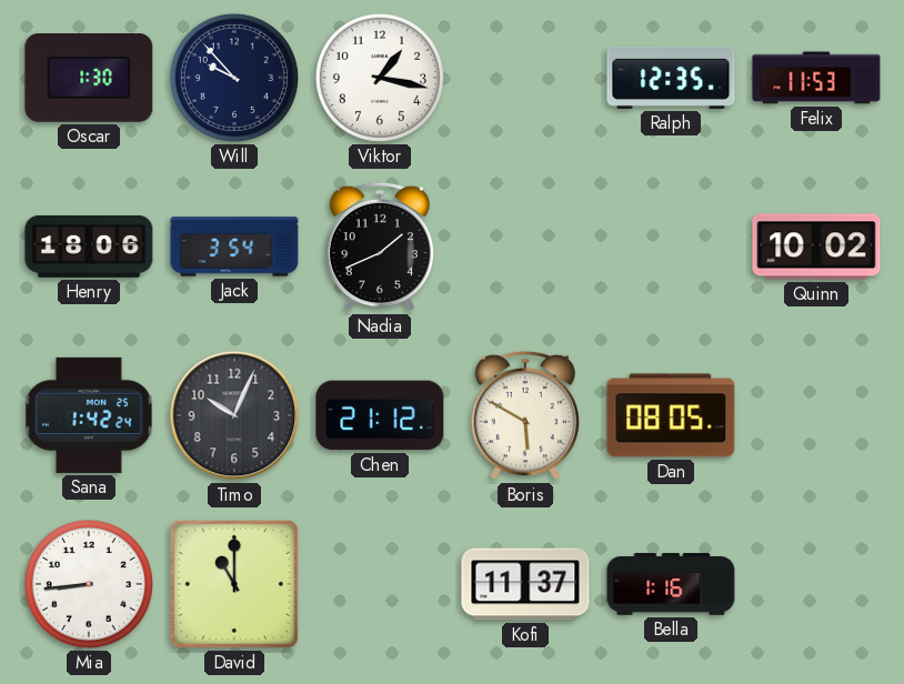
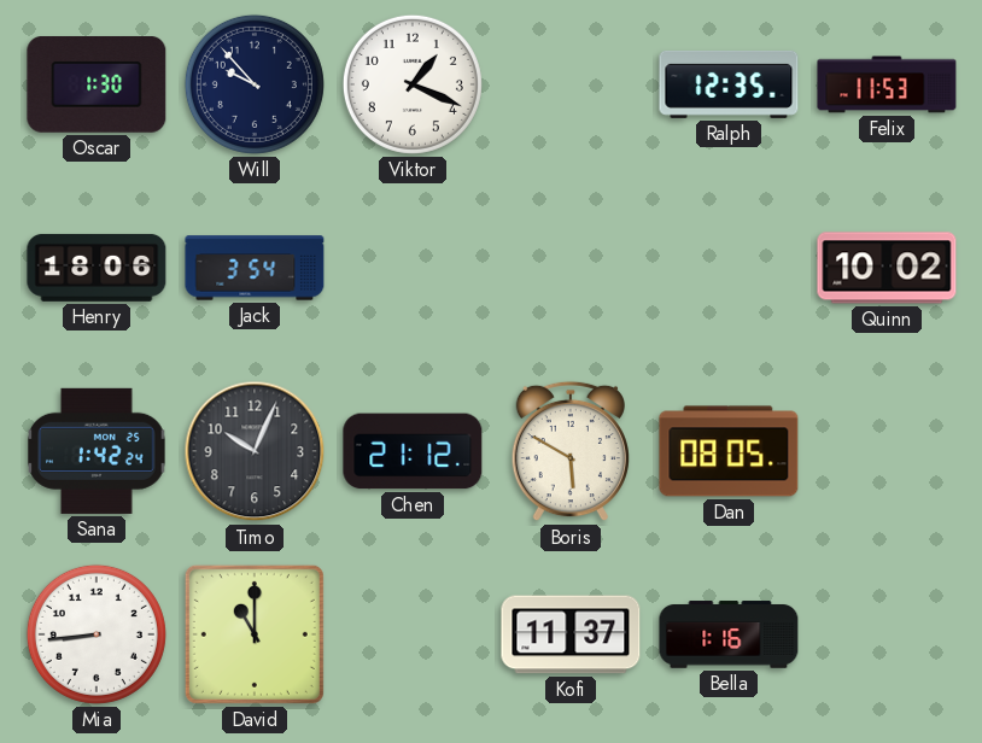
Viktor: 1:17 -> 1:19 (413, 84)
Nadia: 1:41 -> none (380, 247)
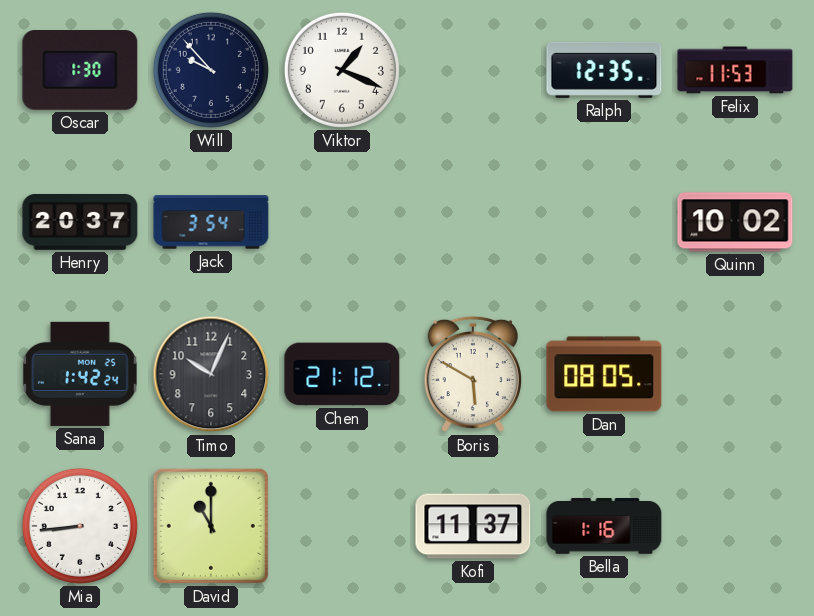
Henry: 18:06 -> 20:37 (80, 222)
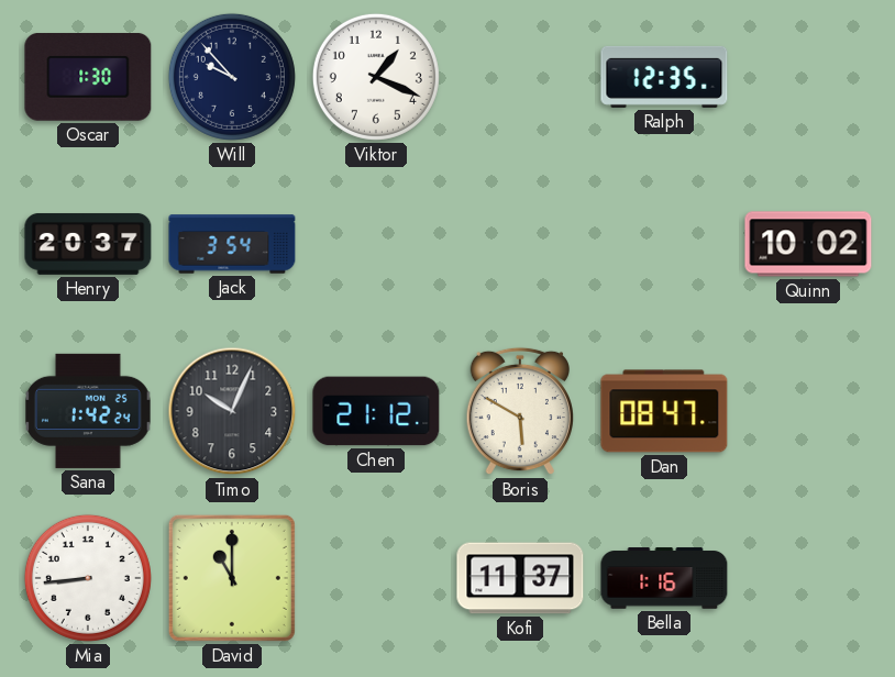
Felix: 11:53 -> none (735, 70)
Dan: 08:05 -> 08:47 (664, 411)
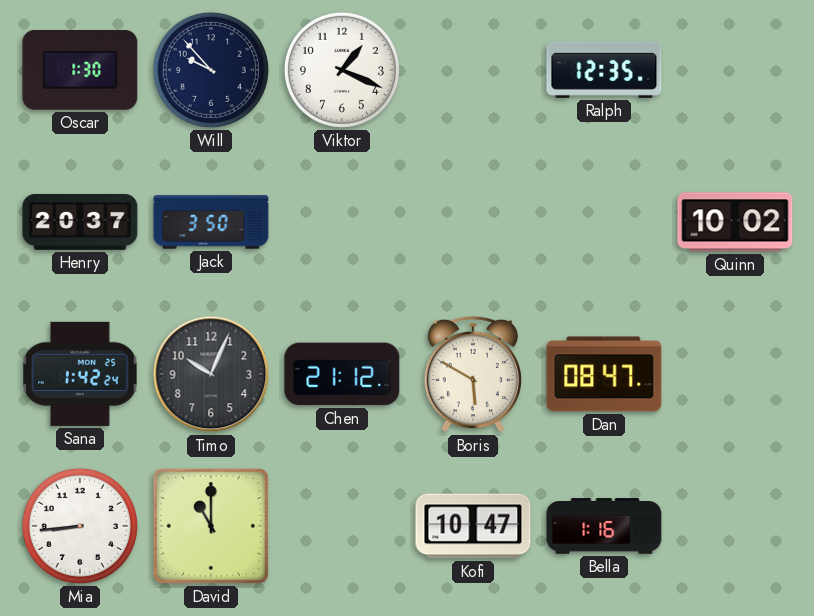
Jack: 3:54 -> 3:50 (211, 222)
Kofi: 11:37 -> 10:47 (473, 526)
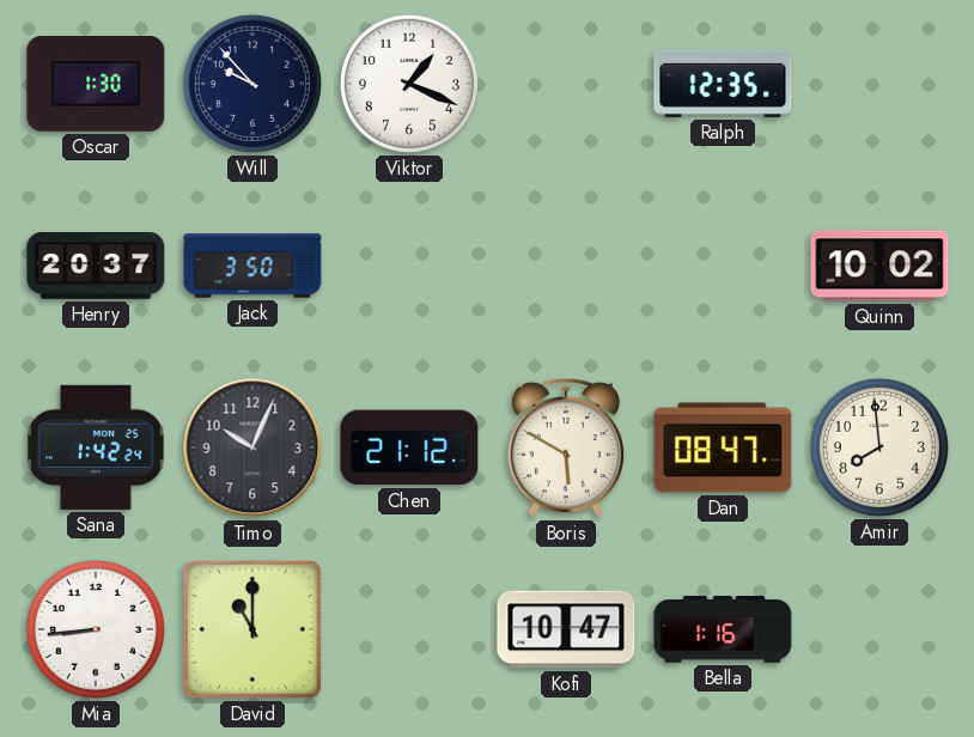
Amir: none -> 7:59 (879, 447)
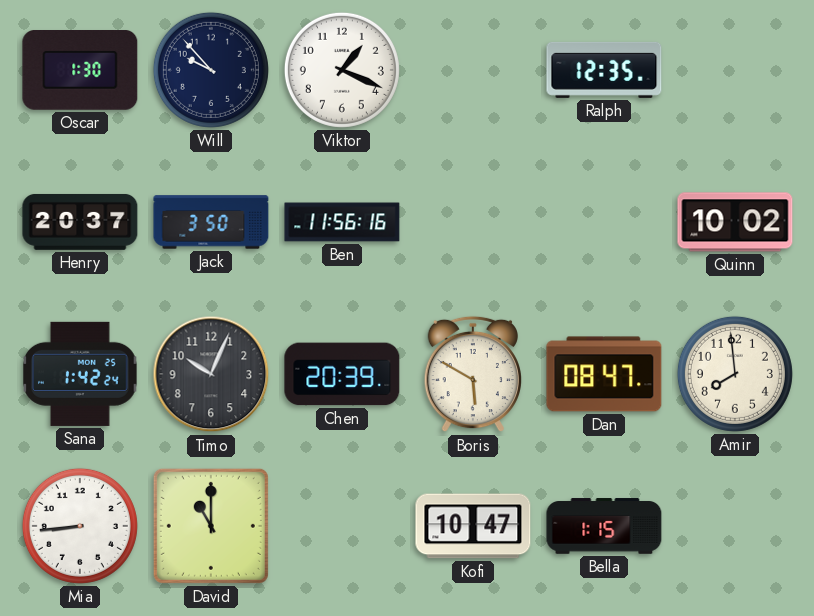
Ben: none -> 11:56 (342, 222)
Chen: 21:12 -> 20:39 (342, 374)
Bella: 1:16 -> 1:15 (604, 526)
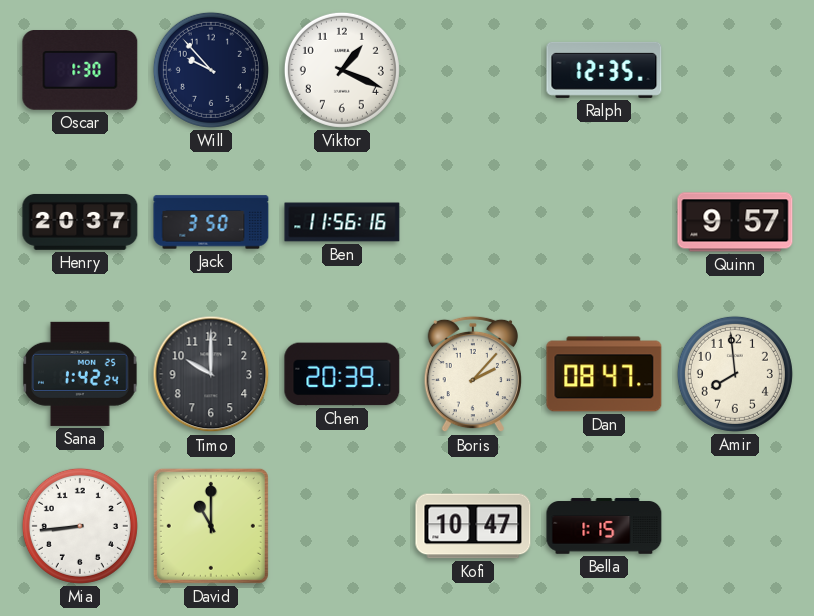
Quinn: 10:02 -> 9:57 (735, 222)
Timo: 10:04 -> 10:00 (211, 374)
Boris: 5:50 -> 2:07 (473, 374)
